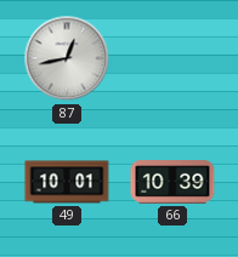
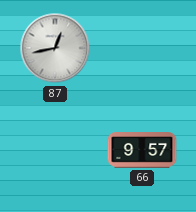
49: 10:01 -> none (67, 182)
66: 10:39 -> 9:57 (142, 150)
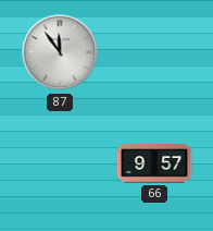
87: 12:43 -> 11:54 (60, 52)
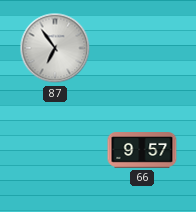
87: 11:54 -> 6:54 (55, 48)
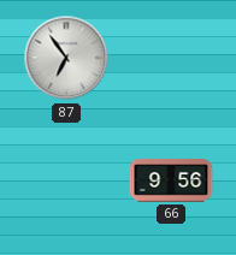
66: 9:57 -> 9:56 (171, 180)
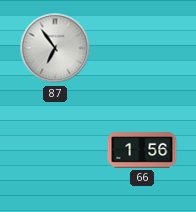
66: 9:56 -> 1:56 (142, 150)
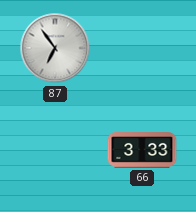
66: 1:56 -> 3:33 (142, 150)
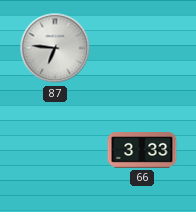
87: 6:54 -> 6:46 (55, 48)
